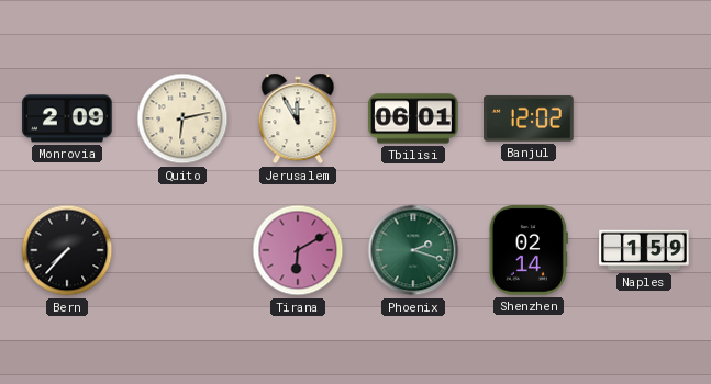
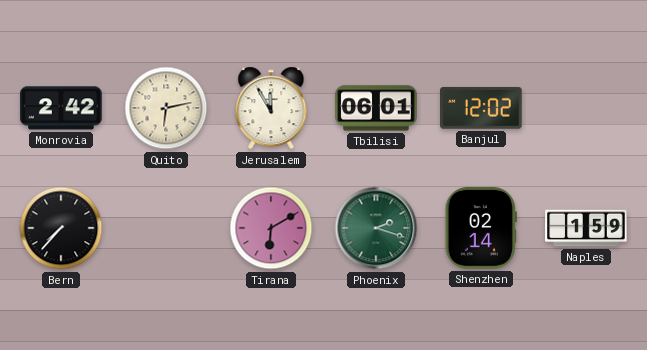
Monrovia: 2:09 -> 2:42 (62, 108)
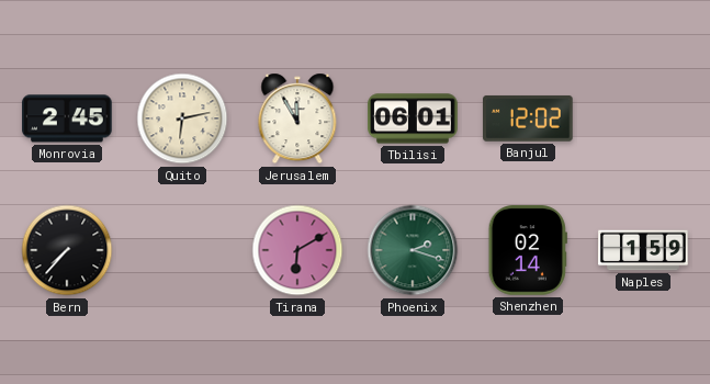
Monrovia: 2:42 -> 2:45 (68, 118)
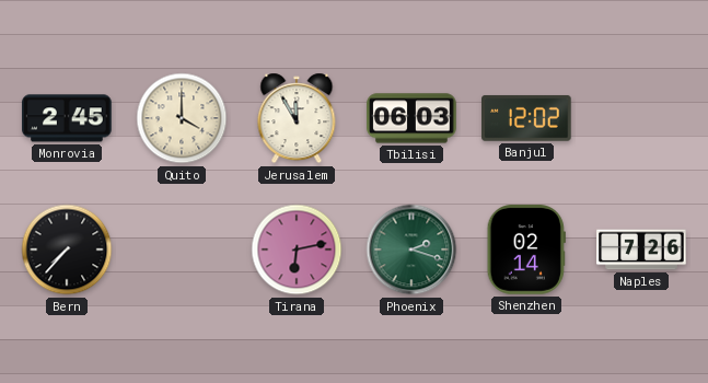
Quito: 6:13 -> 4:00 (182, 118)
Tbilisi: 06:01 -> 06:03 (411, 118)
Tirana: 6:10 -> 6:13 (297, 249)
Naples: 1:59 -> 7:26 (641, 249)
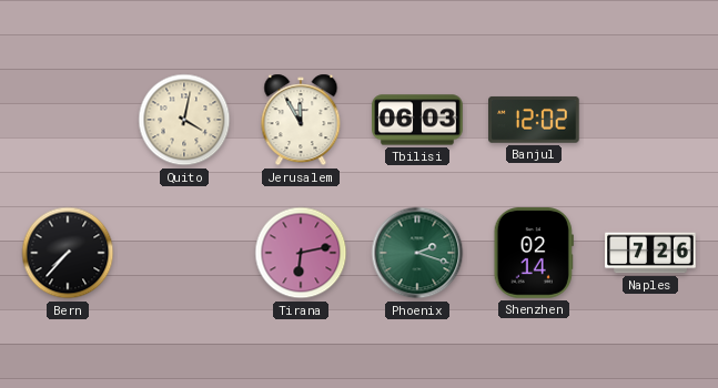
Monrovia: 2:45 -> none (68, 118)
Quito: 4:00 -> 4:02 (184, 120)
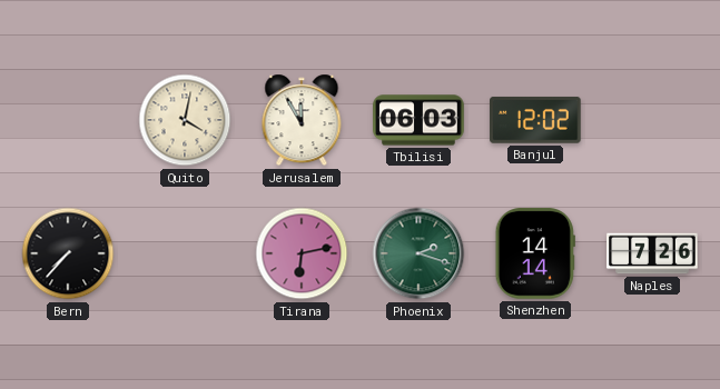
Shenzhen: 02:14 -> 14:14 (535, 253)
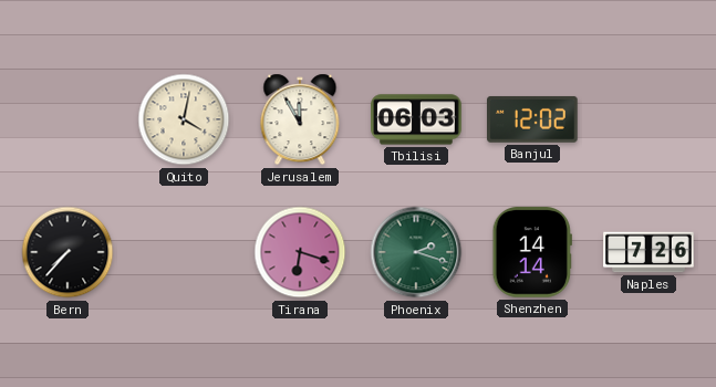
Tirana: 6:13 -> 6:18 (300, 252)
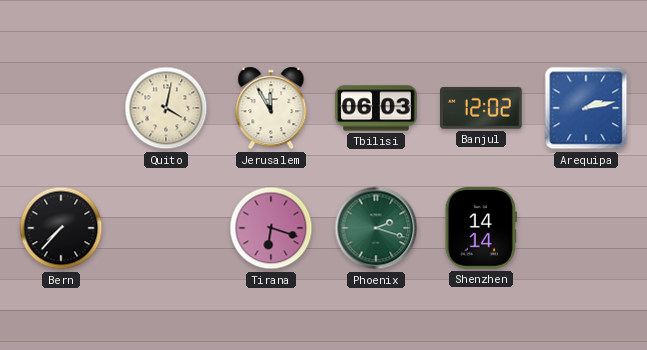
Arequipa: none -> 2:13 (586, 108)
Naples: 7:26 -> none (648, 252)
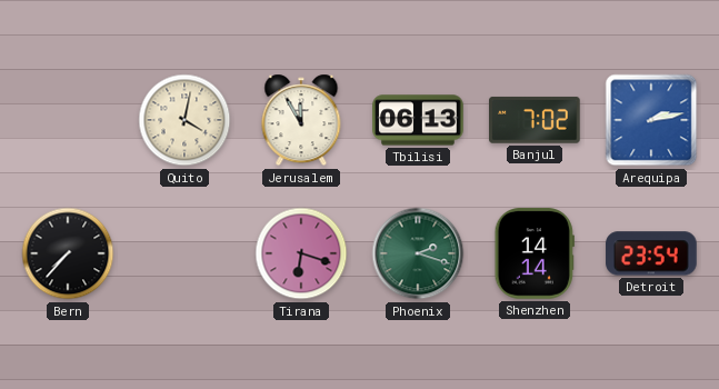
Tbilisi: 06:03 -> 06:13 (418, 120)
Banjul: 12:02 -> 7:02 (536, 120)
Detroit: none -> 23:54 (651, 253)
